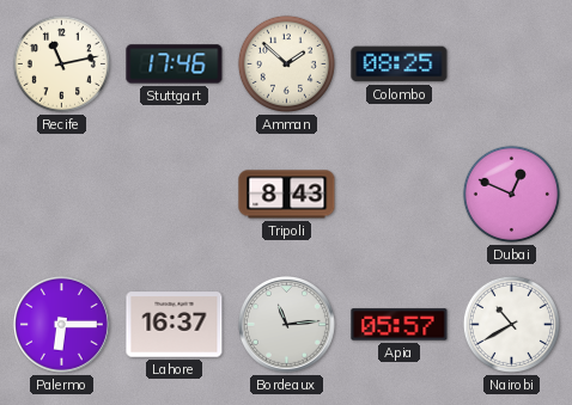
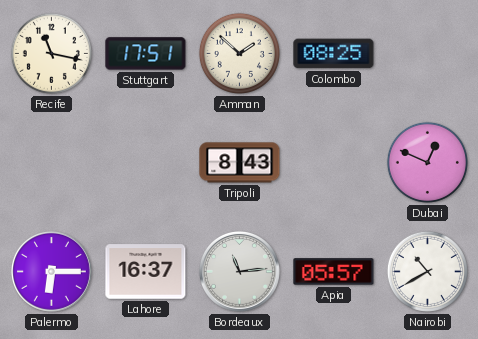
Recife: 11:13 -> 11:17 (51, 53)
Stuttgart: 17:46 -> 17:51 (146, 54)
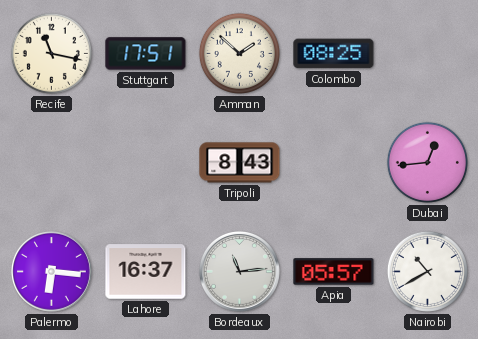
Dubai: 12:49 -> 12:44 (427, 162)
Palermo: 6:15 -> 6:16 (51, 271)
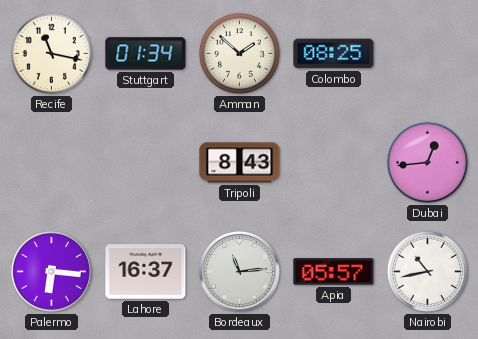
Stuttgart: 17:51 -> 01:34 (146, 54)
Nairobi: 10:40 -> 10:43 (427, 271)
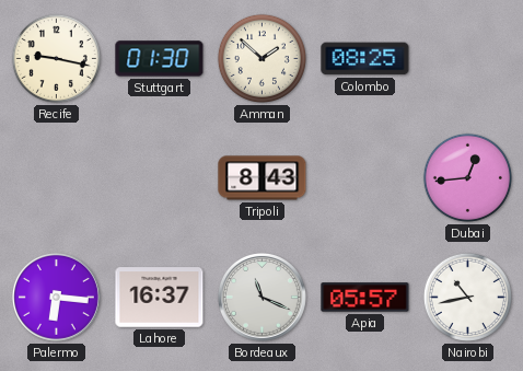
Recife: 11:17 -> 9:17 (56, 58)
Stuttgart: 01:34 -> 01:30 (160, 59)
Bordeaux: 11:14 -> 11:19 (261, 297)
